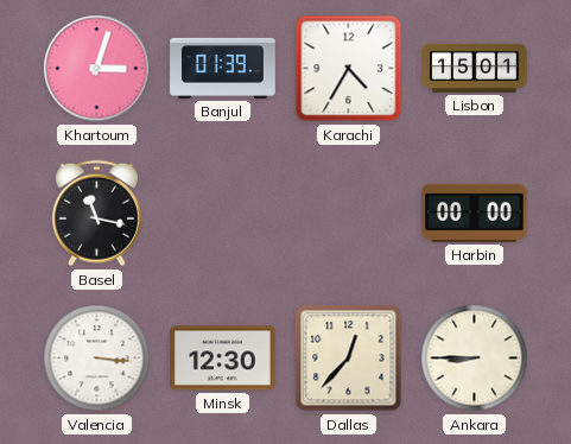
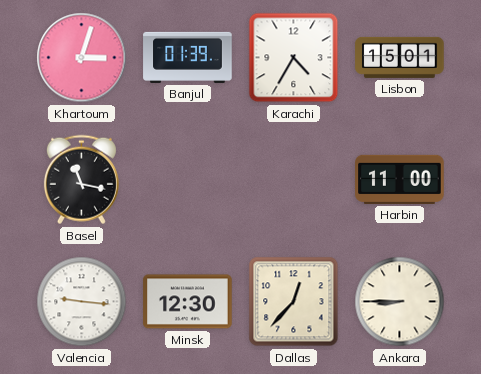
Harbin: 00:00 -> 11:00 (400, 179)
Valencia: 3:16 -> 9:16 (82, 302)
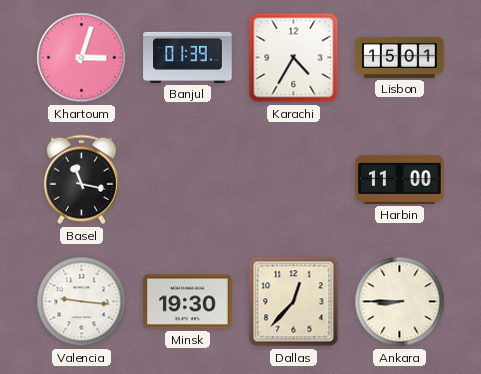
Minsk: 12:30 -> 19:30 (188, 302)
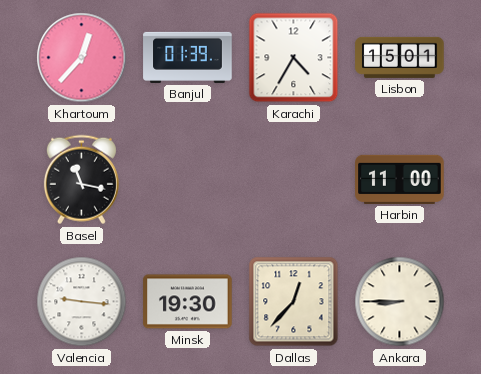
Khartoum: 3:03 -> 12:37 (82, 58)
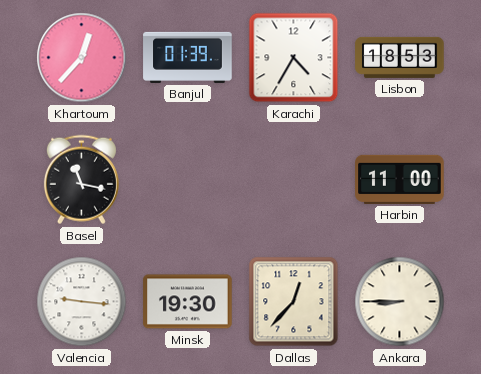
Lisbon: 15:01 -> 18:53 (400, 57)
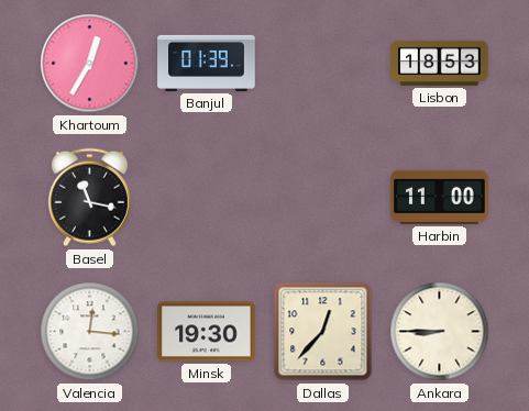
Khartoum: 12:37 -> 12:35 (90, 64)
Karachi: 4:35 -> none (294, 58)
Valencia: 9:16 -> 12:16 (90, 332)
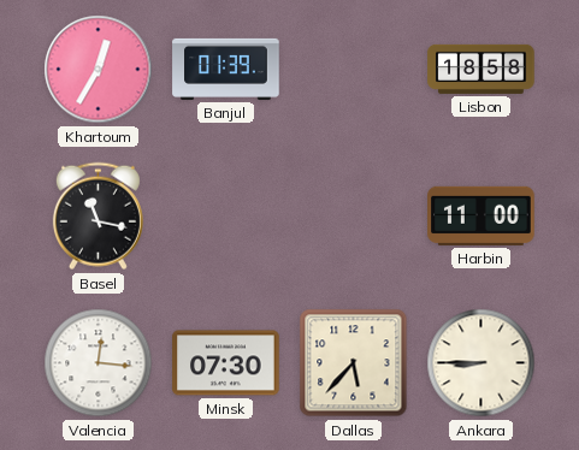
Lisbon: 18:53 -> 18:58 (481, 69)
Minsk: 19:30 -> 07:30 (226, 363)
Dallas: 12:37 -> 5:37 (354, 363)
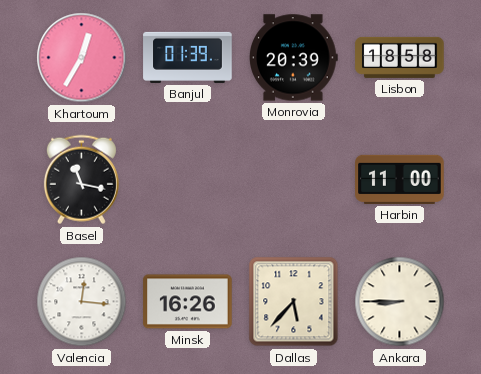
Monrovia: none -> 20:39 (294, 58)
Minsk: 07:30 -> 16:26 (188, 302)
